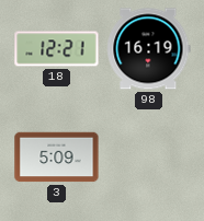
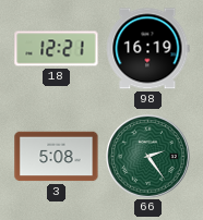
3: 5:09 -> 5:08 (57, 157)
66: none -> 2:24 (148, 157)
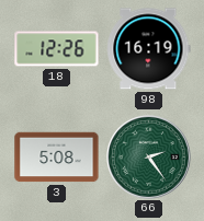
18: 12:21 -> 12:26 (57, 49)
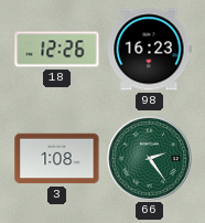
98: 16:19 -> 16:23 (150, 50)
3: 5:08 -> 1:08 (57, 159)
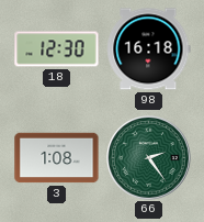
18: 12:26 -> 12:30 (57, 49)
98: 16:23 -> 16:18 (149, 49)
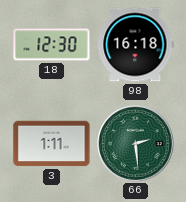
3: 1:08 -> 1:11 (52, 144)
66: 2:24 -> 2:29 (136, 144)
